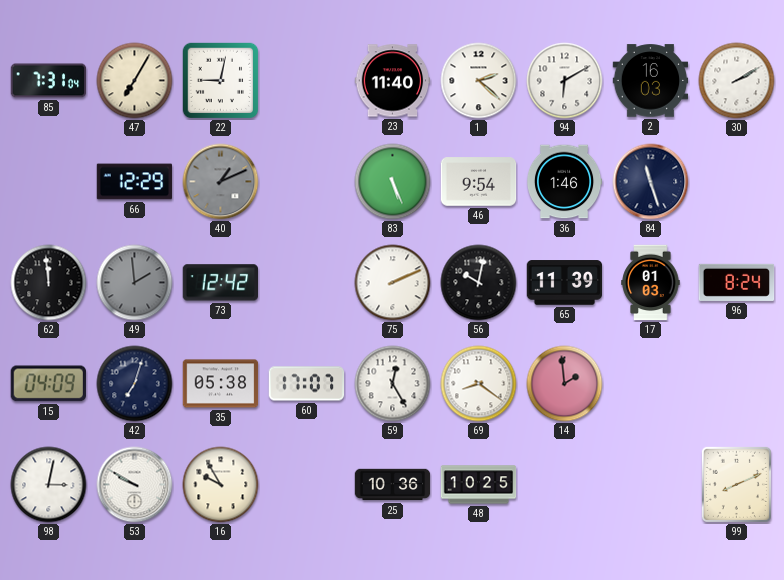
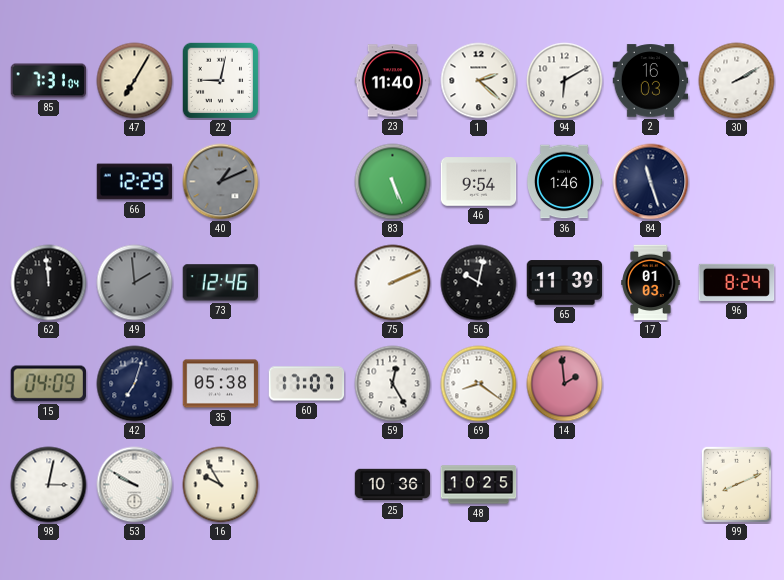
73: 12:42 -> 12:46 (220, 283)
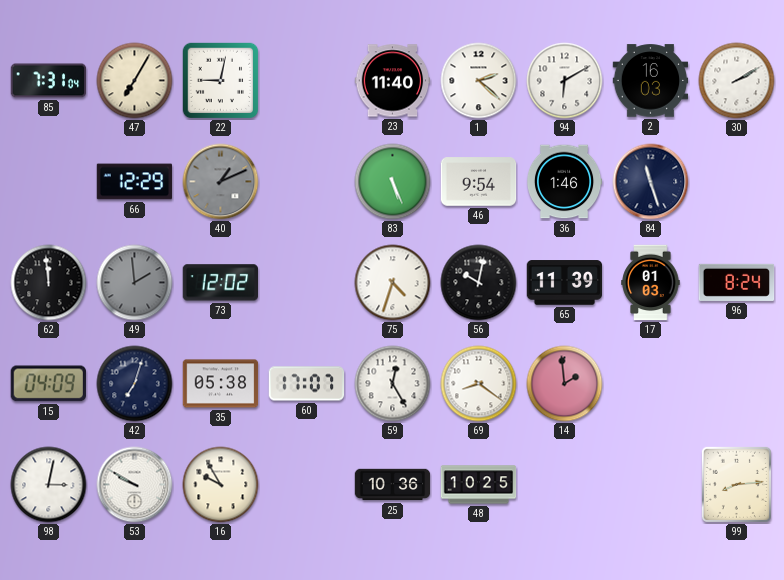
73: 12:46 -> 12:02 (220, 283)
75: 2:11 -> 4:33 (393, 283)
99: 8:11 -> 8:14 (736, 484)
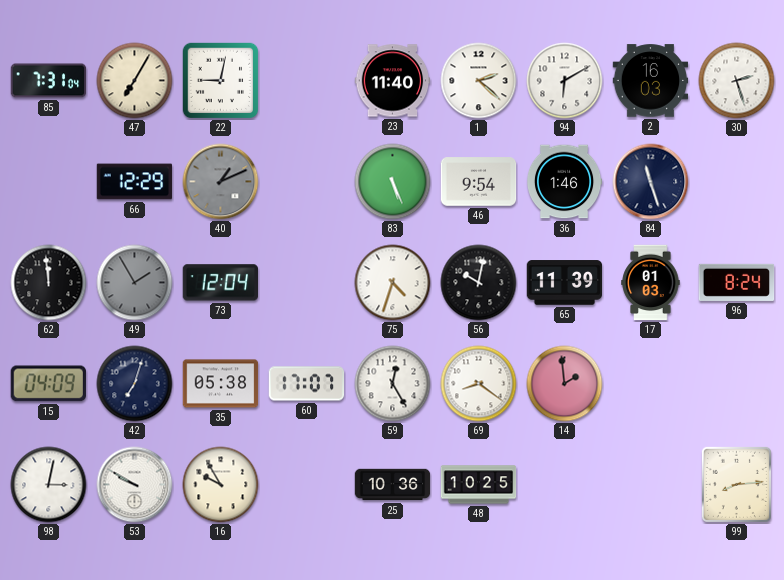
30: 2:10 -> 2:27 (737, 81)
49: 1:59 -> 1:55 (135, 283)
73: 12:02 -> 12:04 (220, 283)
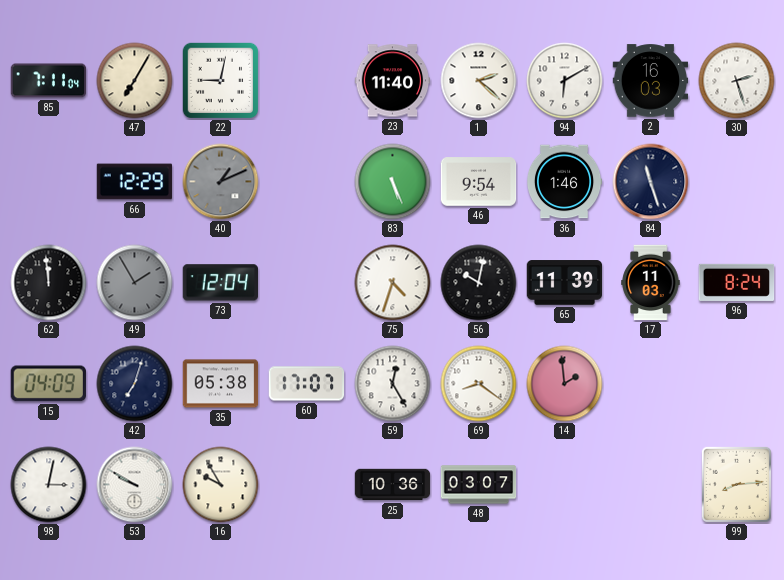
85: 7:31 -> 7:11 (49, 81)
17: 01:03 -> 11:03 (651, 283)
48: 10:25 -> 03:07 (479, 485)
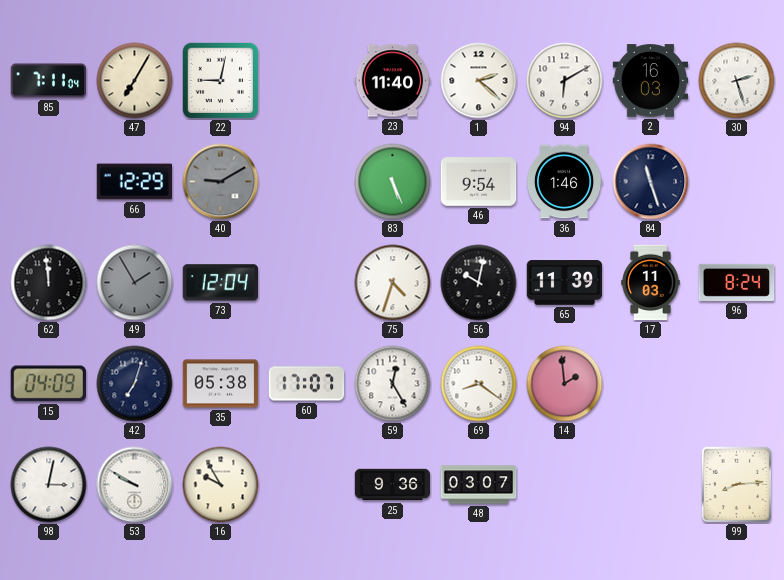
40: 1:11 -> 9:10 (221, 182)
25: 10:36 -> 9:36 (393, 485)
